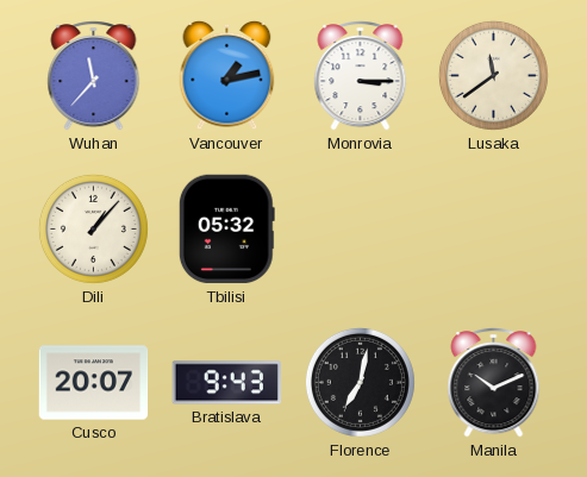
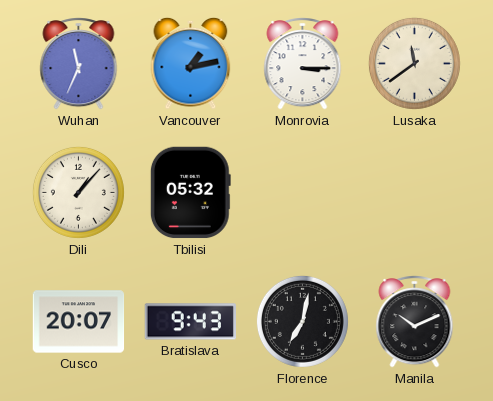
Wuhan: 11:37 -> 11:34 (79, 64)
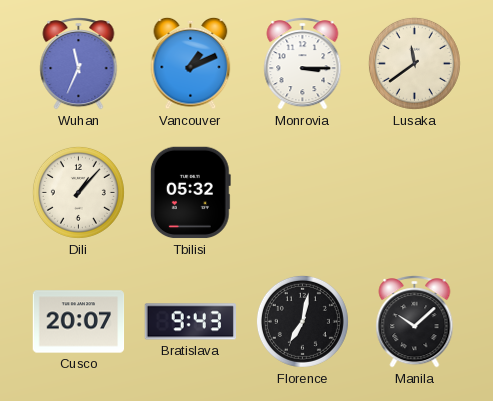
Vancouver: 1:13 -> 1:11 (191, 63)
Manila: 10:11 -> 10:08 (415, 322)
